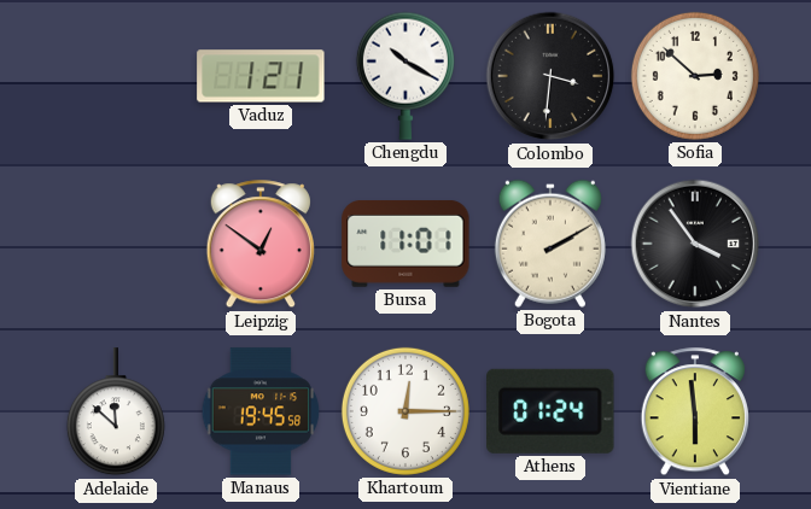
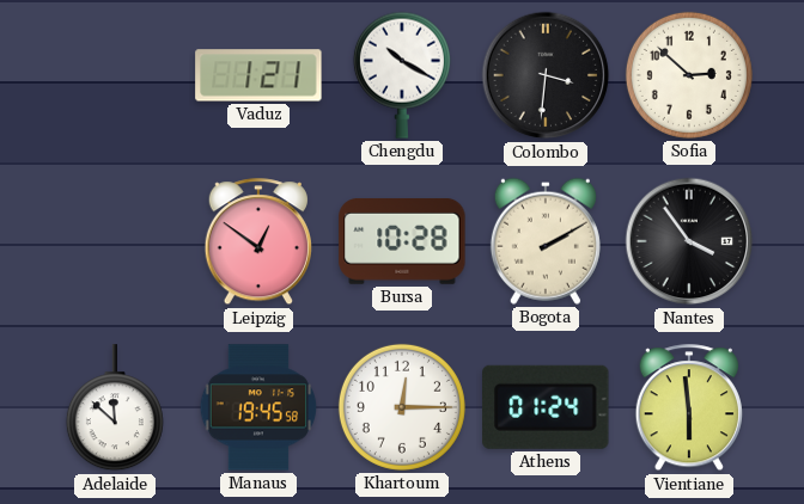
Bursa: 11:01 -> 10:28 (402, 241)
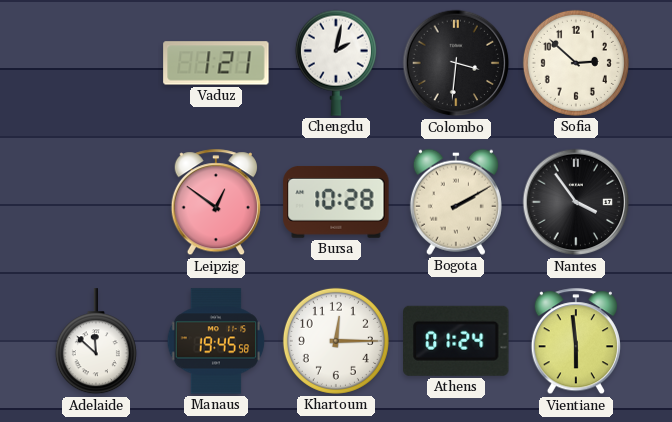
Chengdu: 10:20 -> 2:02 (336, 63)
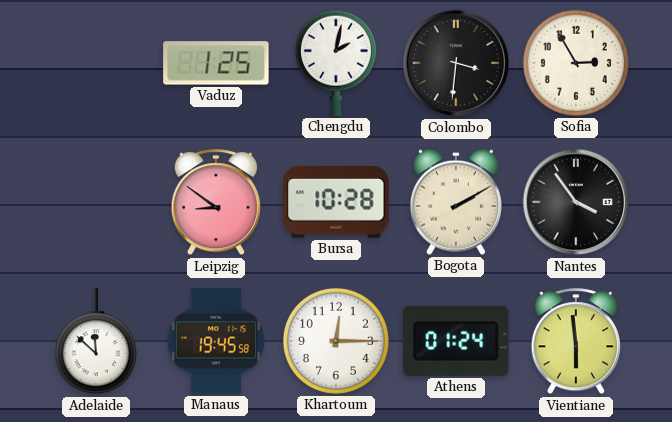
Vaduz: 1:21 -> 1:25 (216, 63)
Sofia: 2:52 -> 2:55 (576, 63)
Leipzig: 12:51 -> 8:51 (216, 203)
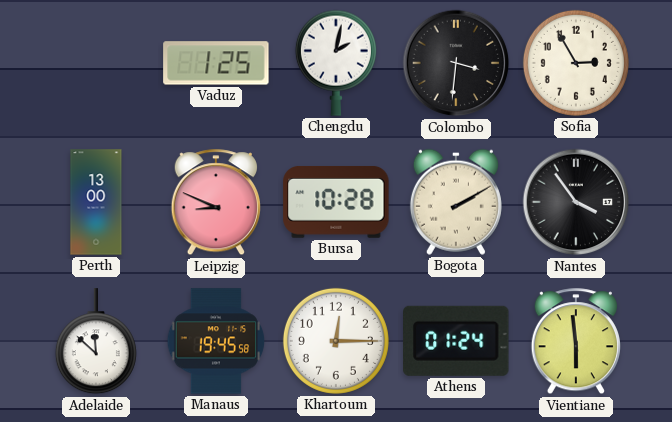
Perth: none -> 13:00 (96, 202)
Leipzig: 8:51 -> 8:49 (216, 203)
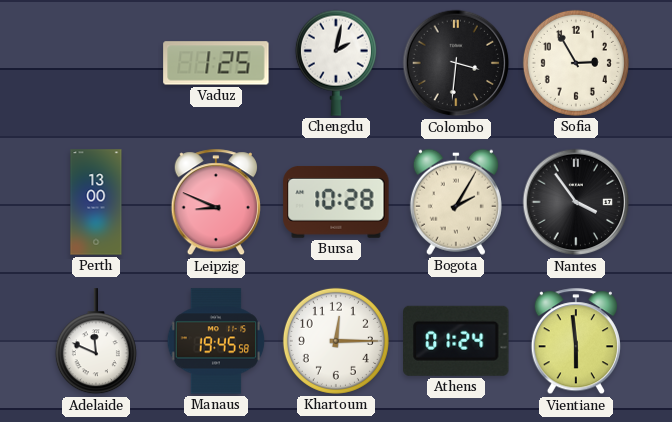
Bogota: 2:10 -> 2:05 (456, 202)
Adelaide: 11:52 -> 11:49 (96, 342)
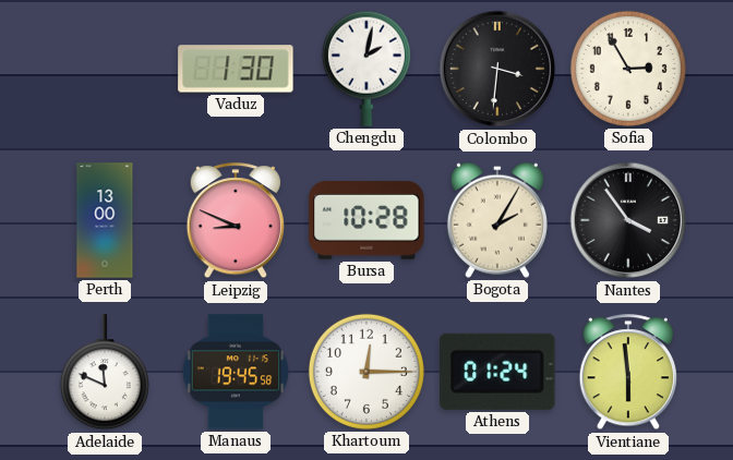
Vaduz: 1:25 -> 1:30 (236, 69)
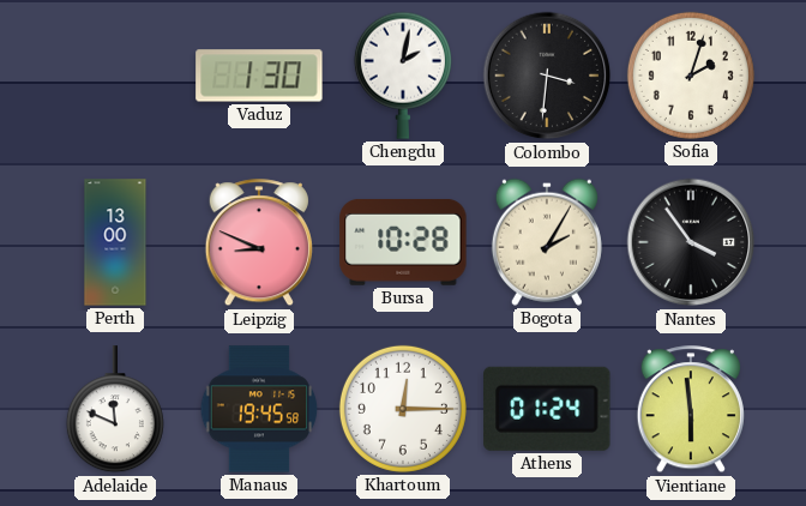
Sofia: 2:55 -> 2:03 (691, 76)
